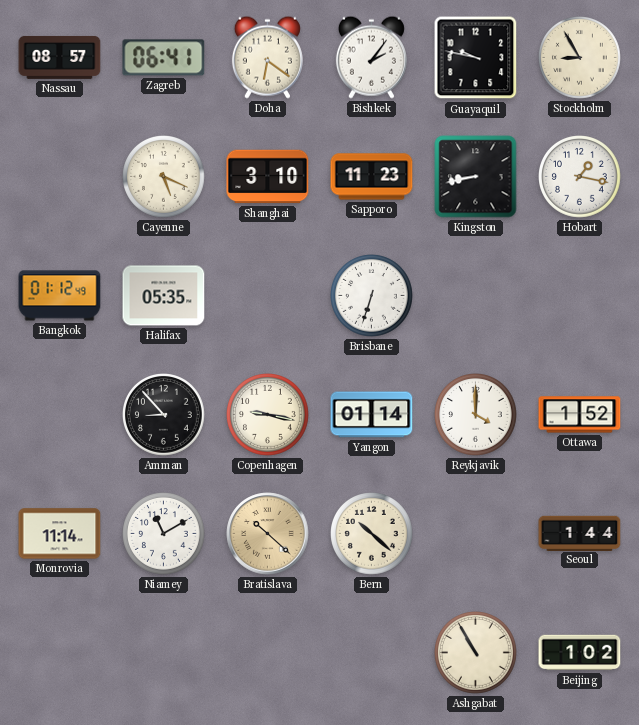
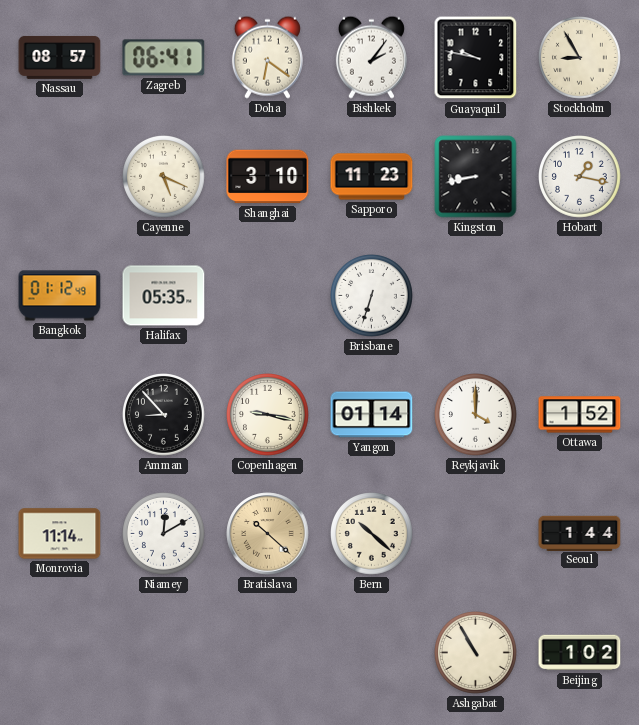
Niamey: 11:10 -> 12:10 (164, 534)
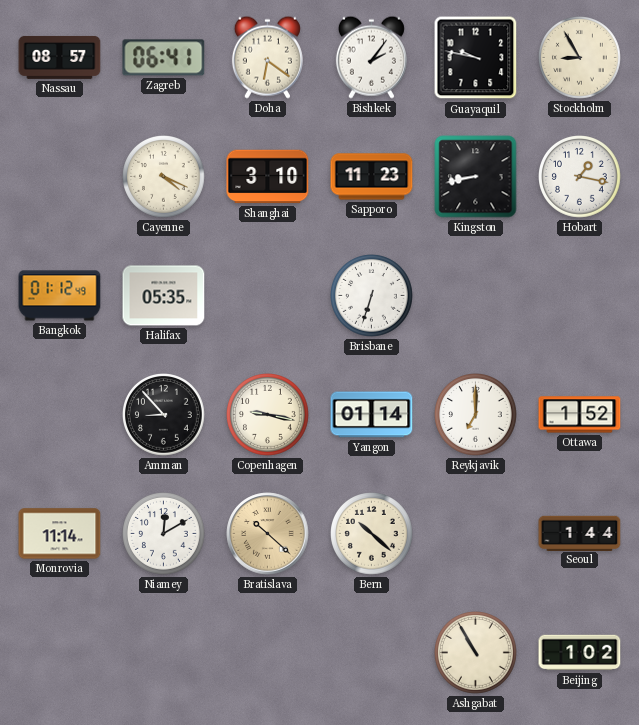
Cayenne: 5:19 -> 4:19 (164, 177)
Reykjavik: 4:00 -> 7:00 (476, 415)
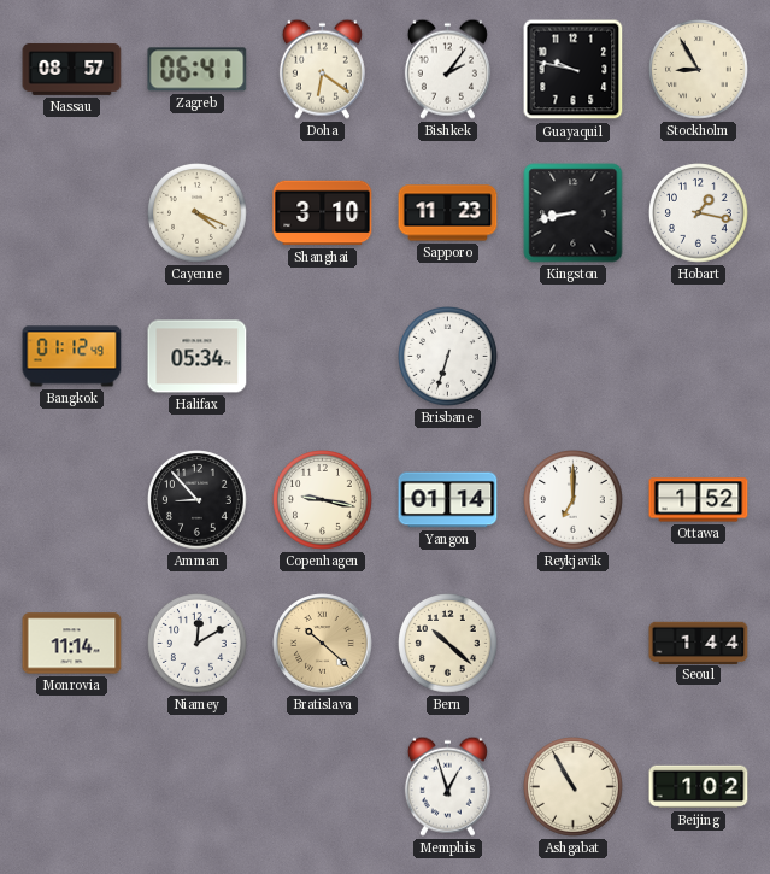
Halifax: 05:35 -> 05:34 (198, 357)
Memphis: none -> 12:57 (447, 786)
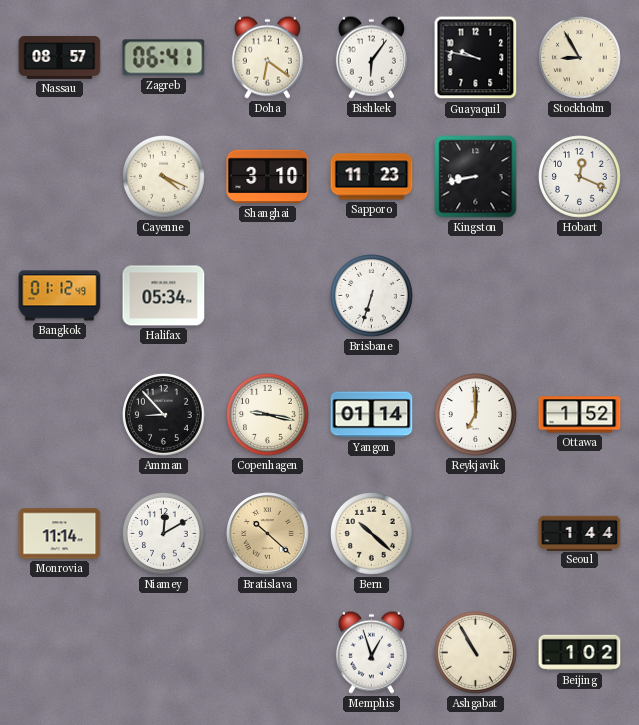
Bishkek: 2:06 -> 6:06 (371, 57)
Hobart: 1:17 -> 12:19 (580, 177)
